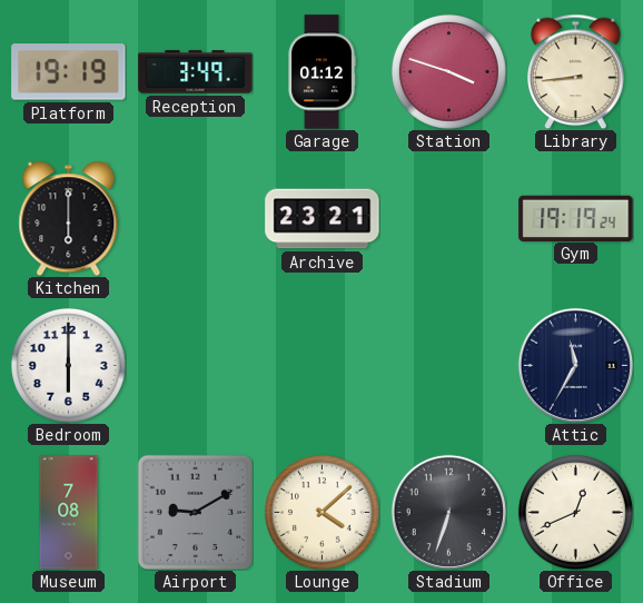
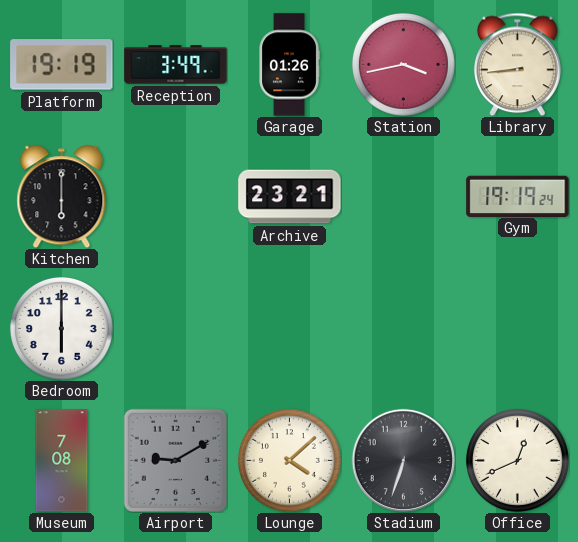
Garage: 01:12 -> 01:26 (289, 65)
Station: 3:48 -> 3:43 (403, 64)
Attic: 11:35 -> none (575, 365)
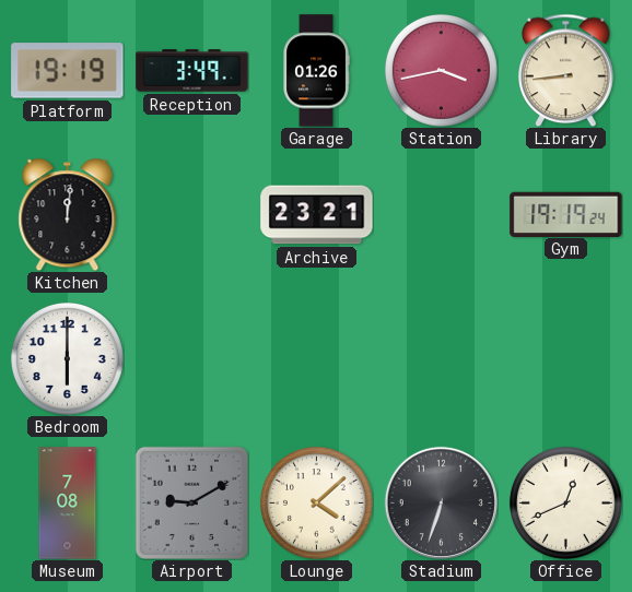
Kitchen: 6:00 -> 12:01 (68, 214)
